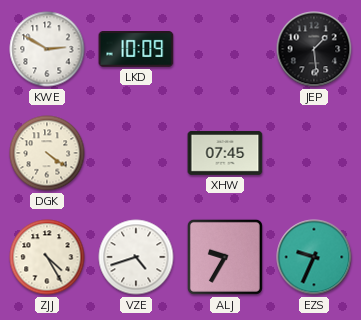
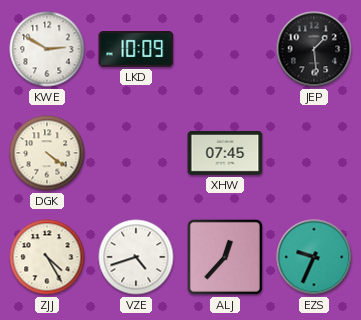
ALJ: 9:35 -> 12:37 (225, 257)
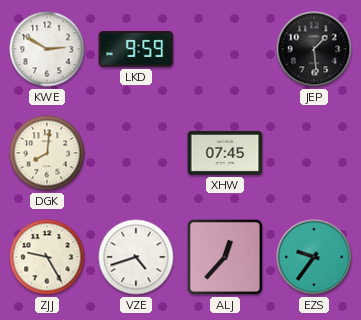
LKD: 10:09 -> 9:59 (136, 50)
DGK: 4:21 -> 8:01 (47, 153)
ZJJ: 4:25 -> 9:25 (47, 257)
EZS: 9:34 -> 9:36 (314, 257)
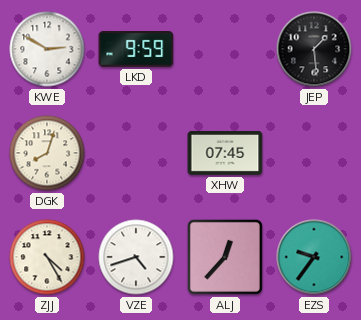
DGK: 8:01 -> 8:03 (47, 153)
ZJJ: 9:25 -> 4:25 (47, 257)
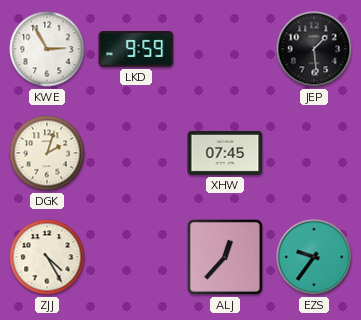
KWE: 2:50 -> 2:55 (47, 49)
DGK: 8:03 -> 2:03 (47, 153)
VZE: 4:42 -> none (136, 257)
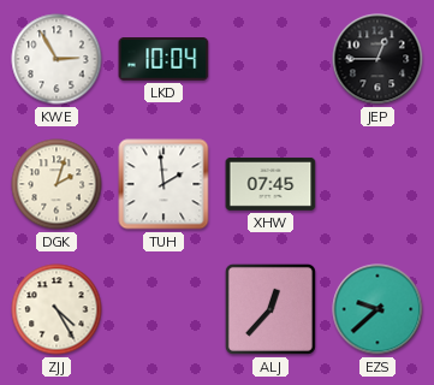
LKD: 9:59 -> 10:04 (164, 60)
JEP: 1:29 -> 12:45 (377, 59)
TUH: none -> 1:59 (164, 184)
EZS: 9:36 -> 9:38 (377, 309)
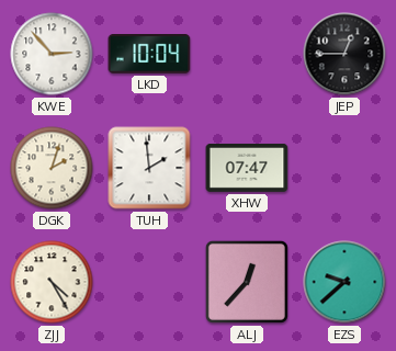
KWE: 2:55 -> 2:53 (52, 54)
XHW: 07:45 -> 07:47 (247, 168)
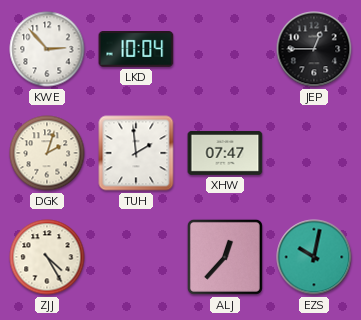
EZS: 9:38 -> 10:02 (314, 257)
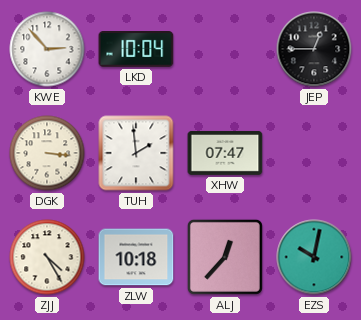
DGK: 2:03 -> 3:16 (47, 153)
ZLW: none -> 10:18 (136, 257)
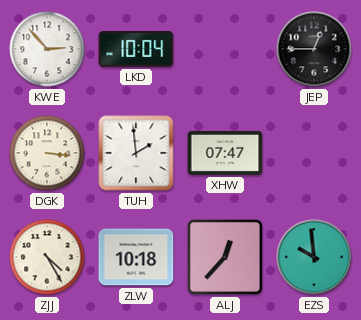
EZS: 10:02 -> 9:59 (314, 257)
